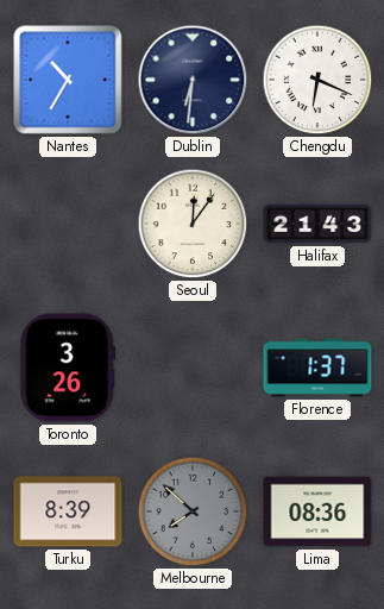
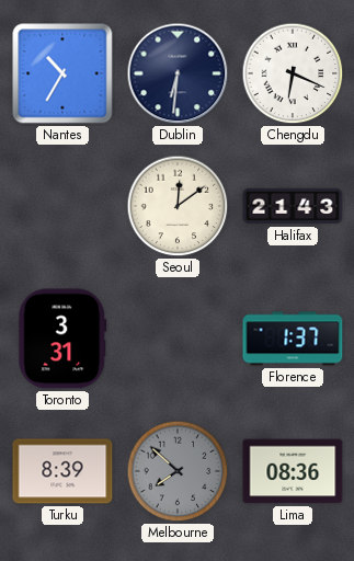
Seoul: 12:06 -> 12:09 (178, 206)
Toronto: 3:26 -> 3:31 (62, 339)
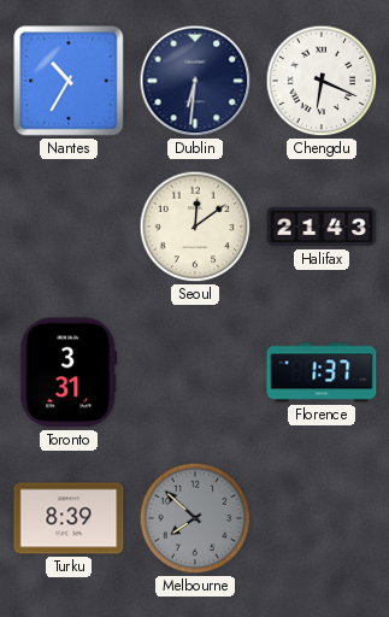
Lima: 08:36 -> none (293, 471)
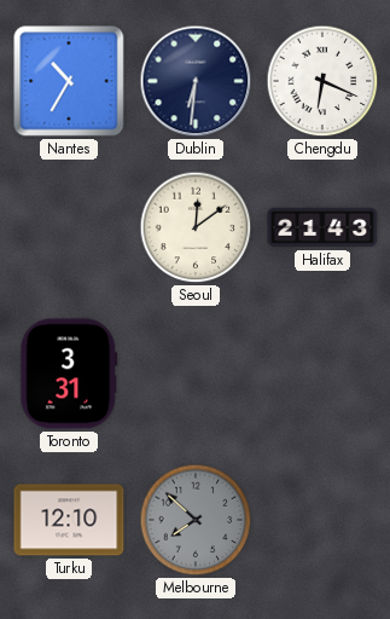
Florence: 1:37 -> none (322, 372)
Turku: 8:39 -> 12:10 (69, 520)
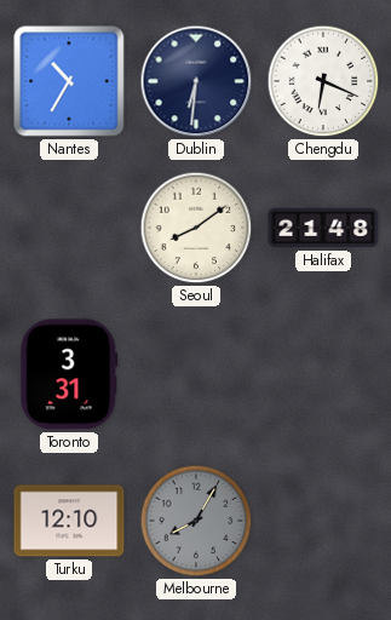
Seoul: 12:09 -> 8:09 (196, 228)
Halifax: 21:43 -> 21:48 (323, 228)
Melbourne: 7:52 -> 8:05 (196, 521)
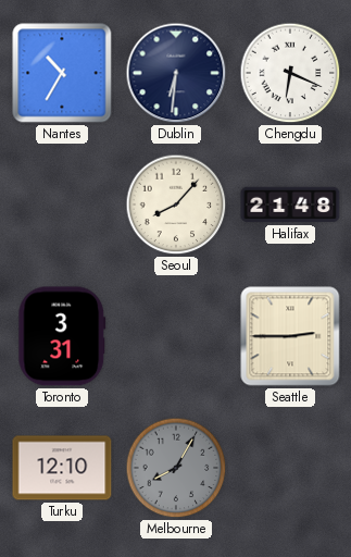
Seoul: 8:09 -> 8:07 (176, 205)
Seattle: none -> 2:45 (290, 336)
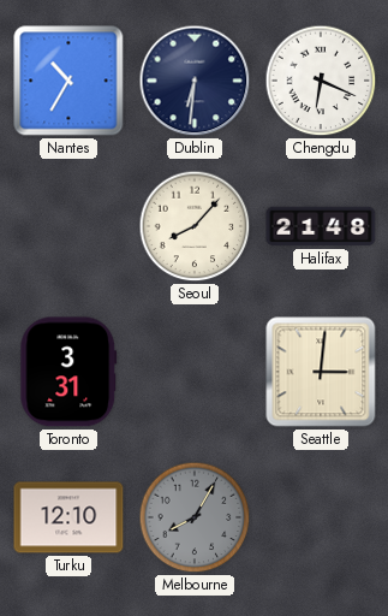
Seattle: 2:45 -> 3:01 (321, 372)
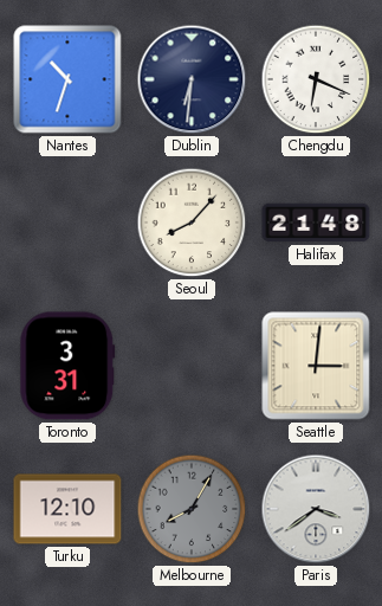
Nantes: 10:35 -> 10:33 (67, 79)
Paris: none -> 3:39 (316, 509)
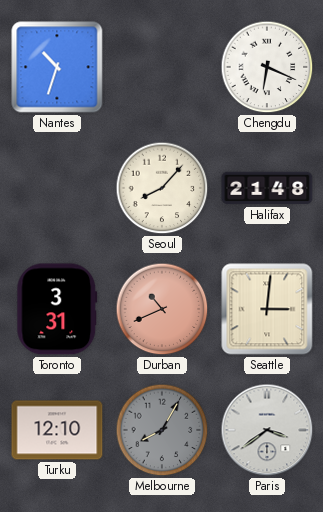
Dublin: 6:31 -> none (192, 79)
Durban: none -> 10:41 (162, 309)
